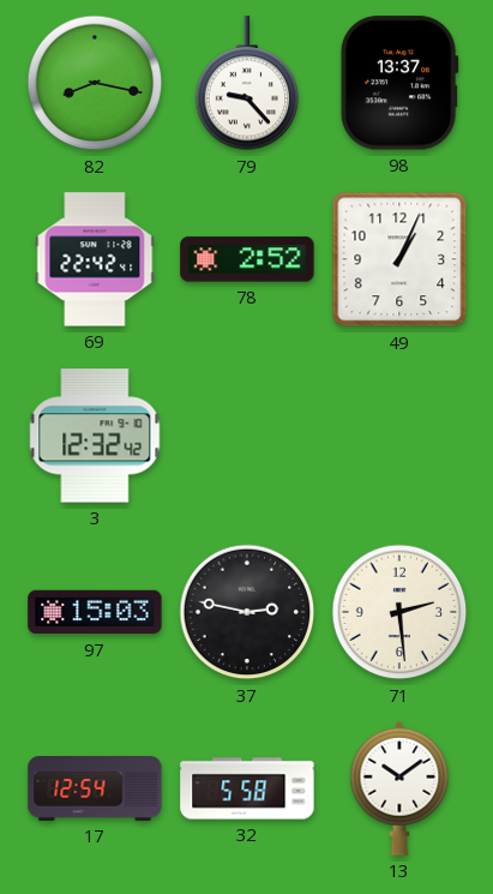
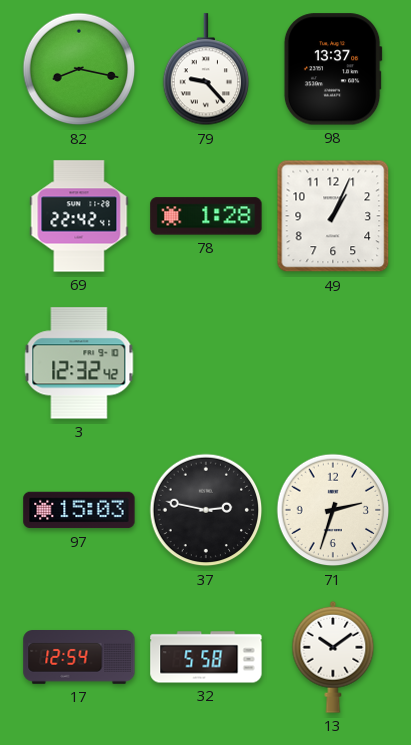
78: 2:52 -> 1:28 (206, 216)
71: 2:29 -> 2:33 (333, 510)
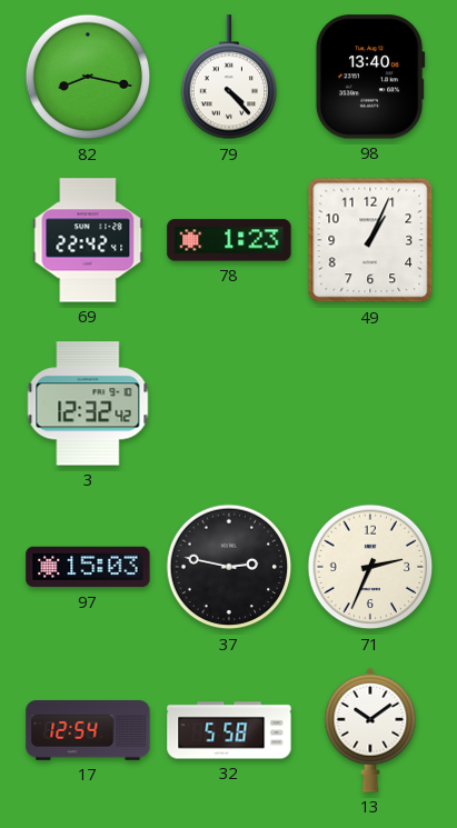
79: 9:23 -> 4:23 (229, 78)
98: 13:37 -> 13:40 (370, 77)
78: 1:28 -> 1:23 (229, 240)
71: 2:33 -> 2:34 (370, 567)
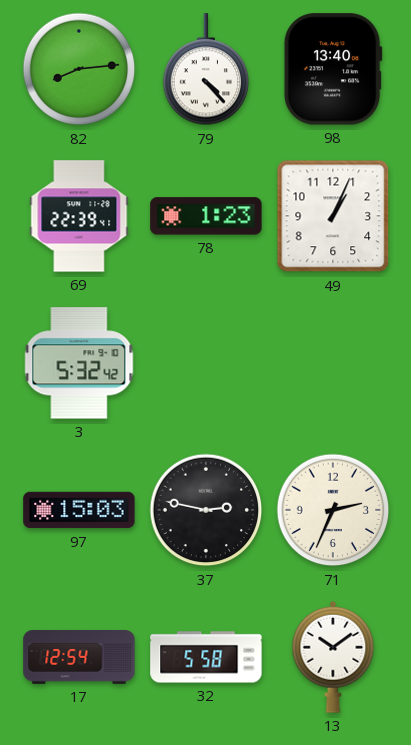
82: 8:17 -> 8:14 (79, 69)
69: 22:42 -> 22:39 (79, 216)
3: 12:32 -> 5:32 (79, 363)
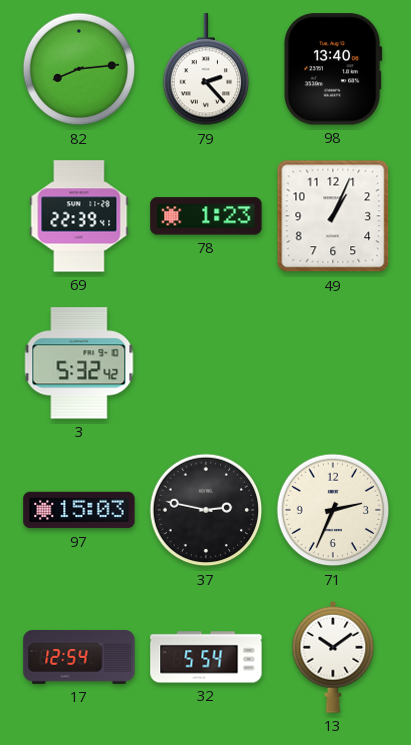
79: 4:23 -> 2:23 (206, 70)
32: 5:58 -> 5:54 (206, 657)
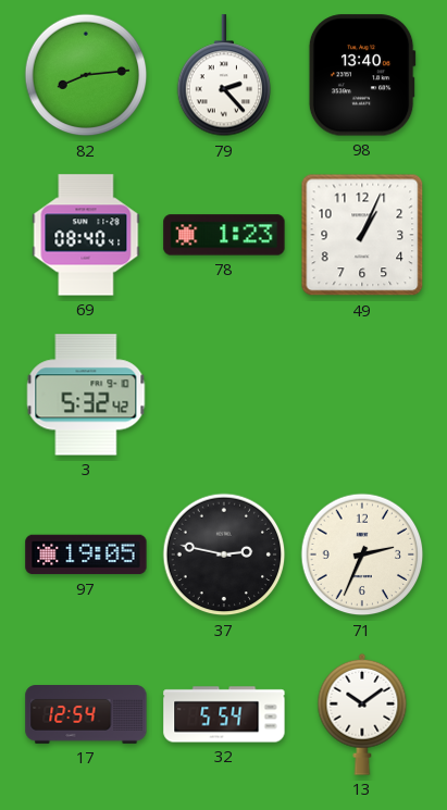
69: 22:39 -> 08:40 (86, 235)
97: 15:03 -> 19:05 (86, 554)
